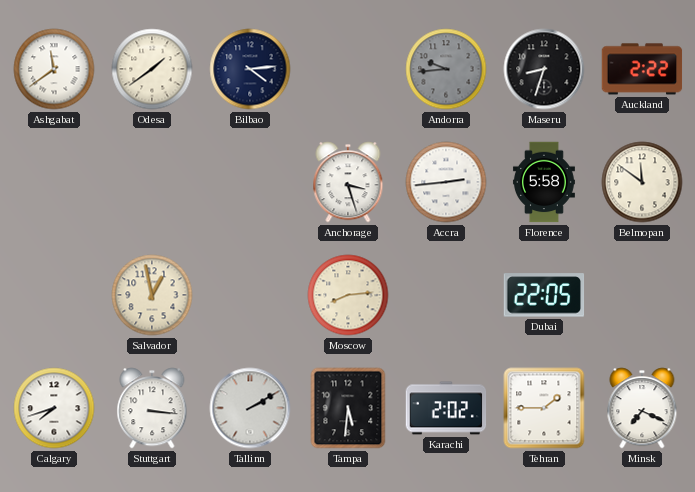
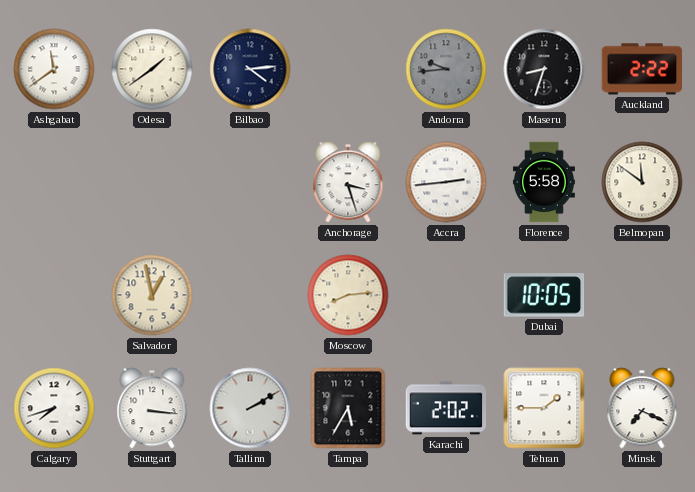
Dubai: 22:05 -> 10:05 (544, 295)
Tampa: 5:31 -> 5:35 (348, 408)
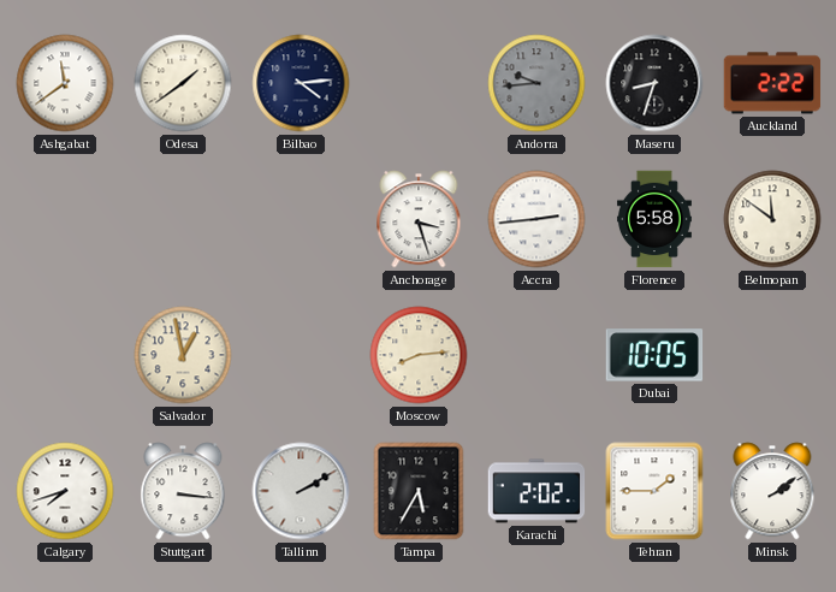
Minsk: 7:19 -> 2:09 (772, 491)
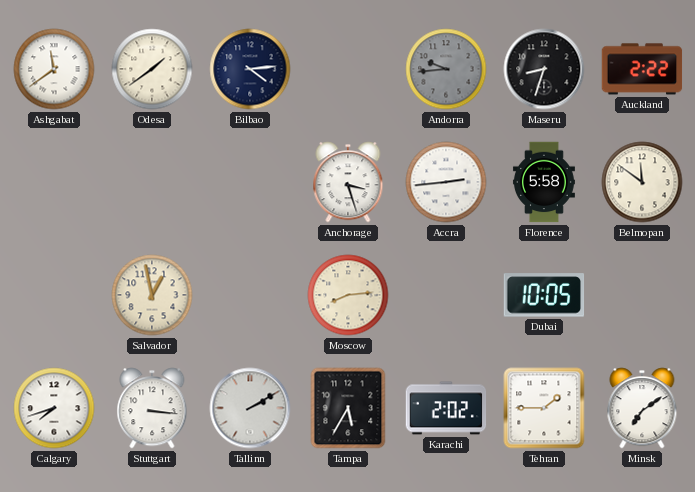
Minsk: 2:09 -> 7:09 (642, 408)
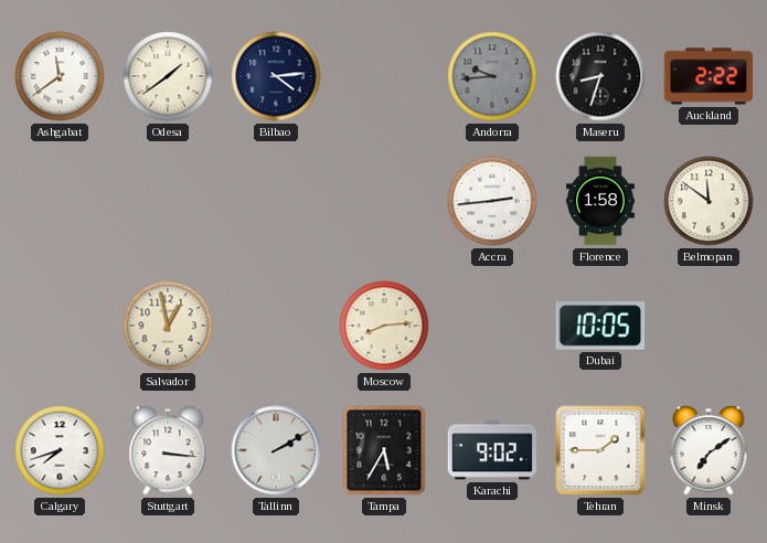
Anchorage: 3:27 -> none (348, 182)
Florence: 5:58 -> 1:58 (600, 201)
Karachi: 2:02 -> 9:02 (492, 450)
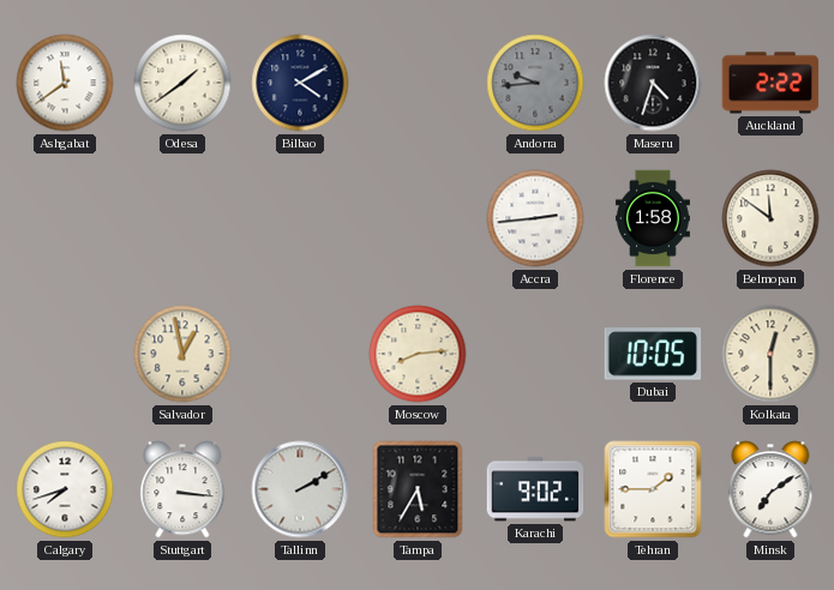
Bilbao: 4:14 -> 4:10 (300, 83)
Maseru: 8:33 -> 4:33 (653, 83)
Kolkata: none -> 12:30 (770, 354)
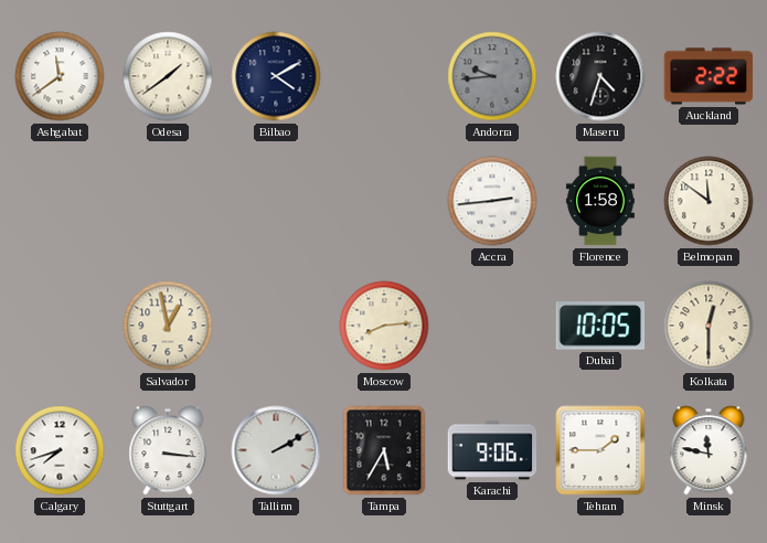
Karachi: 9:02 -> 9:06 (492, 450)
Minsk: 7:09 -> 11:47 (709, 450)
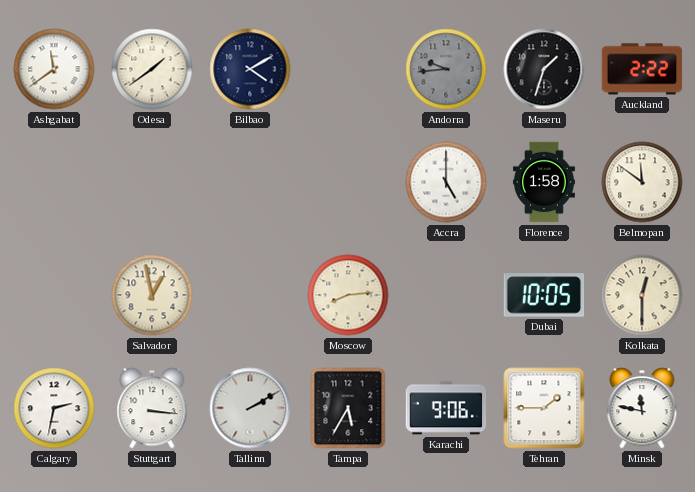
Maseru: 4:33 -> 1:33 (544, 69)
Accra: 2:44 -> 5:00 (446, 182)
Calgary: 7:42 -> 2:32 (54, 408)
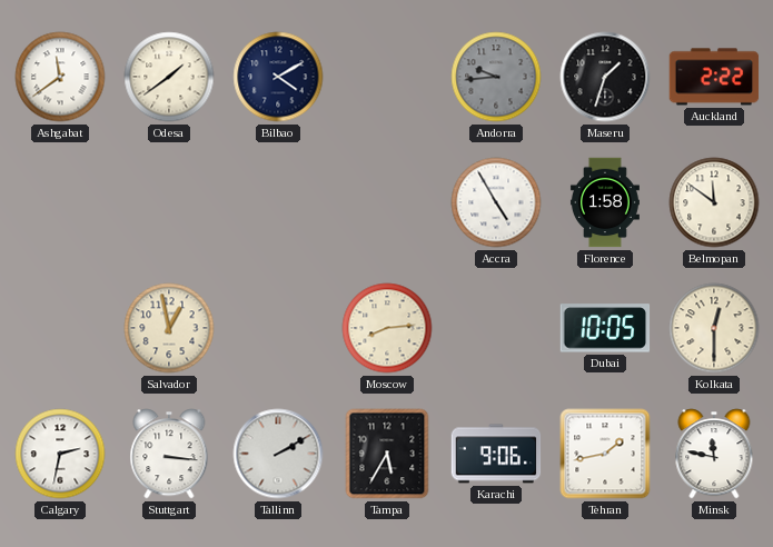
Accra: 5:00 -> 4:55 (496, 202)
Tehran: 1:45 -> 1:43 (605, 454)
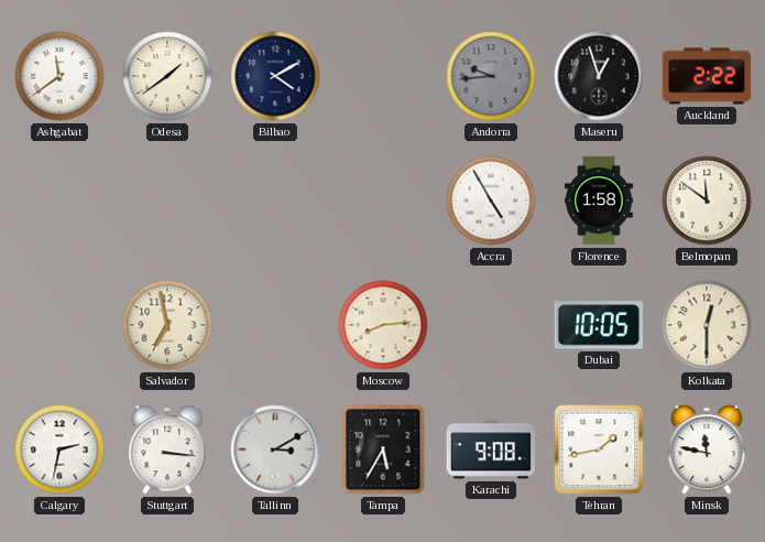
Maseru: 1:33 -> 12:57 (599, 76)
Salvador: 12:58 -> 6:58 (167, 325)
Tallinn: 2:10 -> 3:10 (275, 449)
Karachi: 9:06 -> 9:08 (491, 449)
